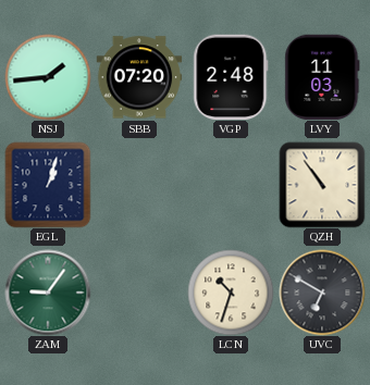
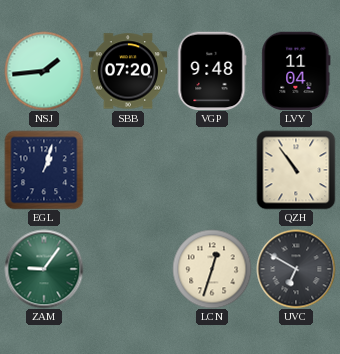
VGP: 2:48 -> 9:48 (212, 71)
LVY: 11:03 -> 11:04 (296, 71)
LCN: 10:33 -> 12:33 (212, 269)
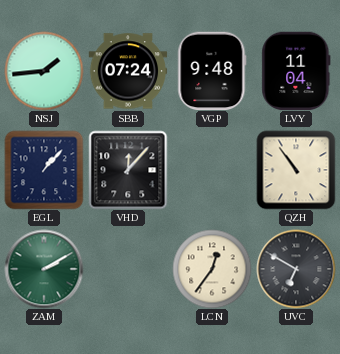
SBB: 07:20 -> 07:24 (128, 71)
EGL: 1:03 -> 1:07 (44, 170)
VHD: none -> 12:07 (128, 170)
ZAM: 9:06 -> 2:10 (44, 269)
LCN: 12:33 -> 12:36 (212, 269)
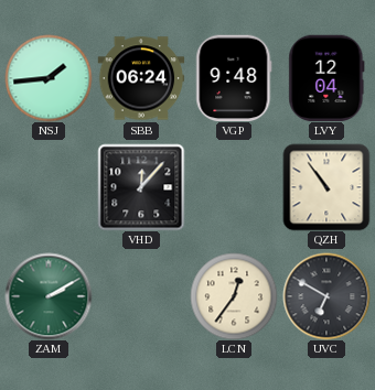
SBB: 07:24 -> 06:24 (141, 78)
LVY: 11:04 -> 12:04 (326, 78)
EGL: 1:07 -> none (44, 170)
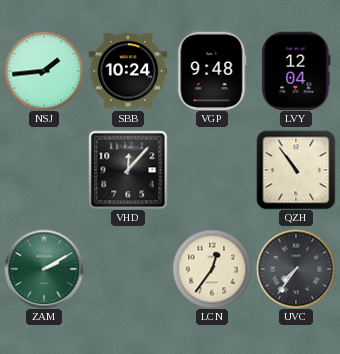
SBB: 06:24 -> 10:24 (128, 71)
UVC: 6:50 -> 7:36 (296, 269)
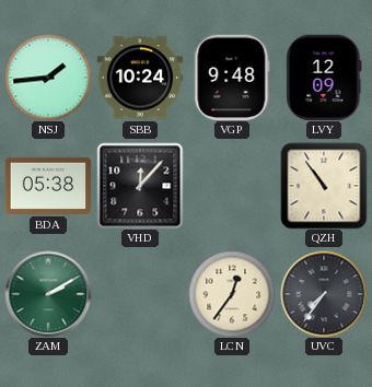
LVY: 12:04 -> 12:09 (324, 78)
BDA: none -> 05:38 (48, 186)
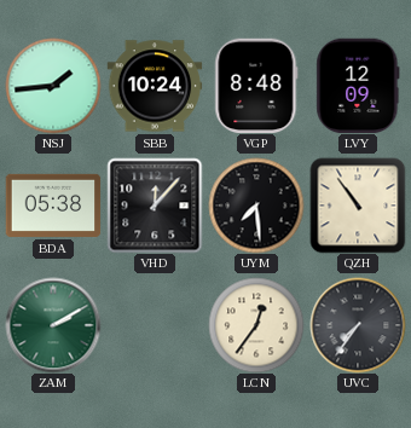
VGP: 9:48 -> 8:48 (256, 86)
UYM: none -> 7:29 (256, 206)
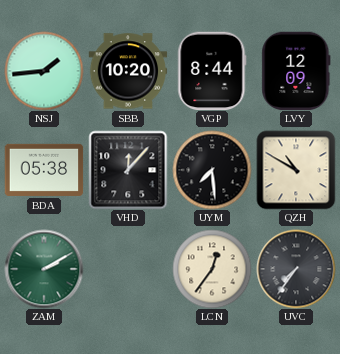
SBB: 10:24 -> 10:20 (128, 71)
VGP: 8:48 -> 8:44 (212, 71)
QZH: 10:54 -> 10:50 (296, 170)
